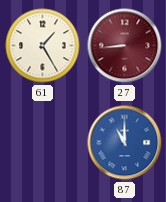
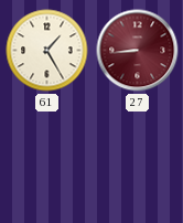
87: 11:00 -> none (125, 143)
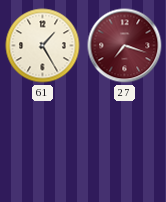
27: 8:44 -> 7:18 (125, 46)
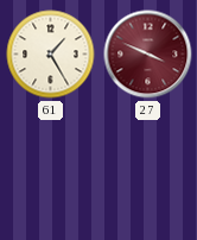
27: 7:18 -> 3:49 (148, 55)
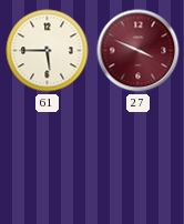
61: 1:25 -> 5:45 (48, 51)
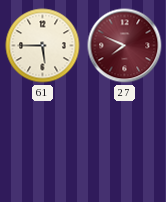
27: 3:49 -> 7:49 (125, 46)
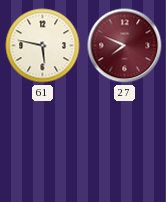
61: 5:45 -> 5:47 (43, 46)
